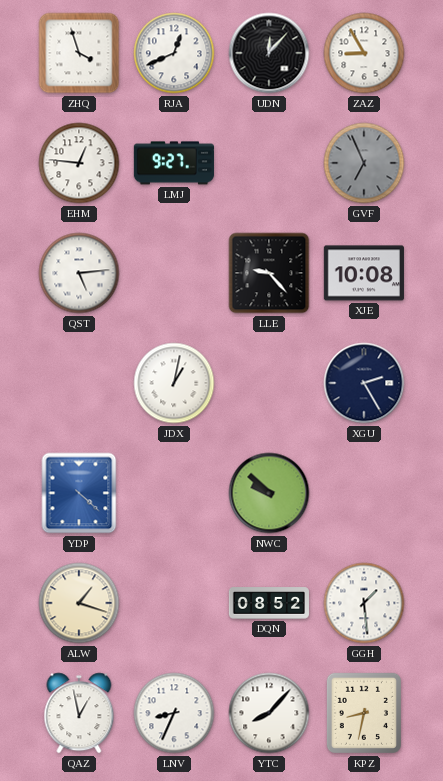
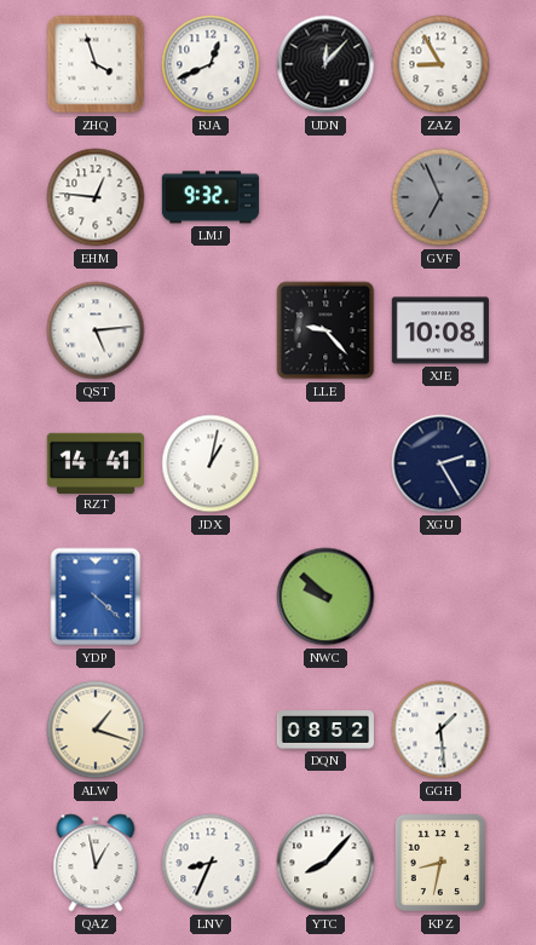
LMJ: 9:27 -> 9:32 (211, 197)
RZT: none -> 14:41 (96, 462)
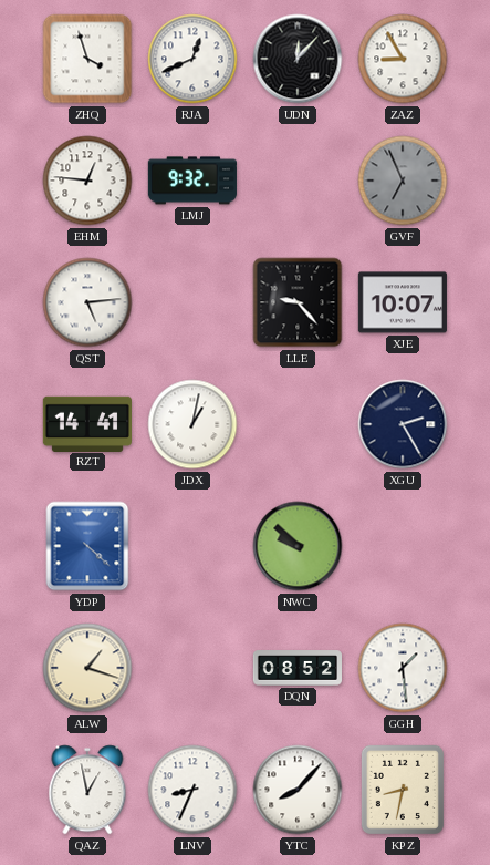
XJE: 10:08 -> 10:07 (403, 302)
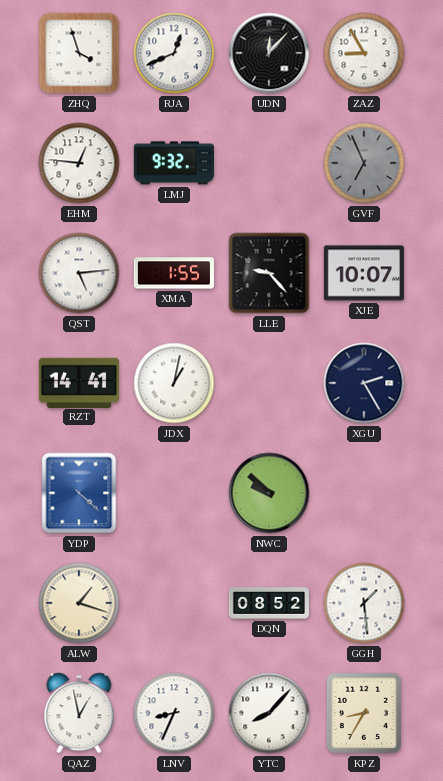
XMA: none -> 1:55 (174, 273)
KPZ: 8:32 -> 8:35 (364, 713)
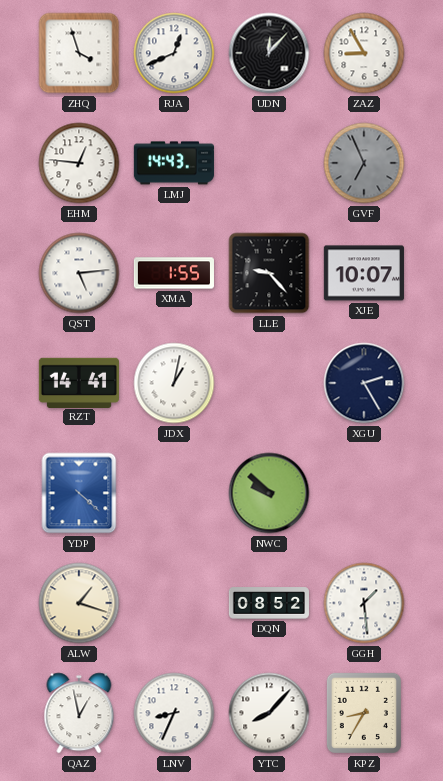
LMJ: 9:32 -> 14:43 (174, 163)
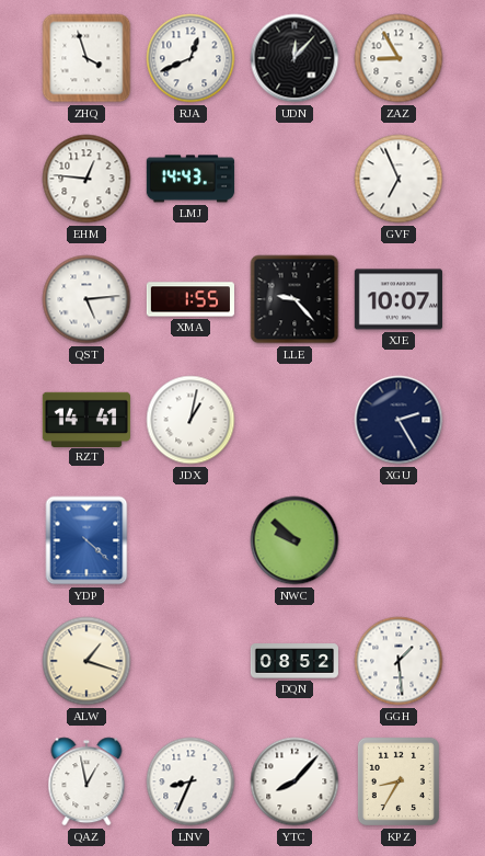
GVF dial: grey -> white (399, 179)
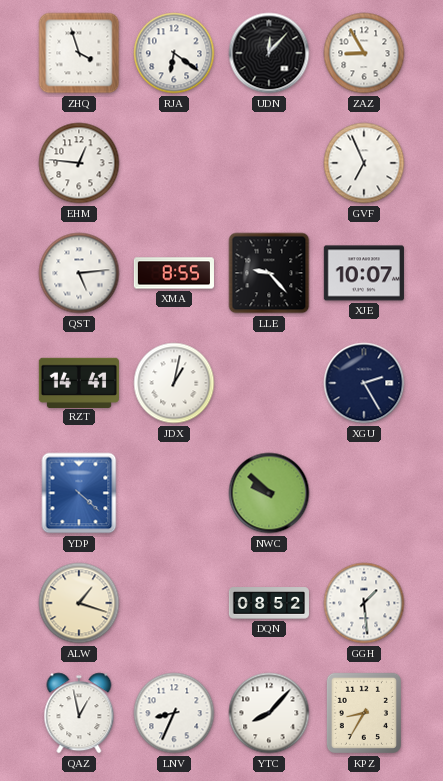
RJA: 12:41 -> 6:21 (174, 53)
LMJ: 14:43 -> none (190, 179)
XMA: 1:55 -> 8:55 (174, 273)
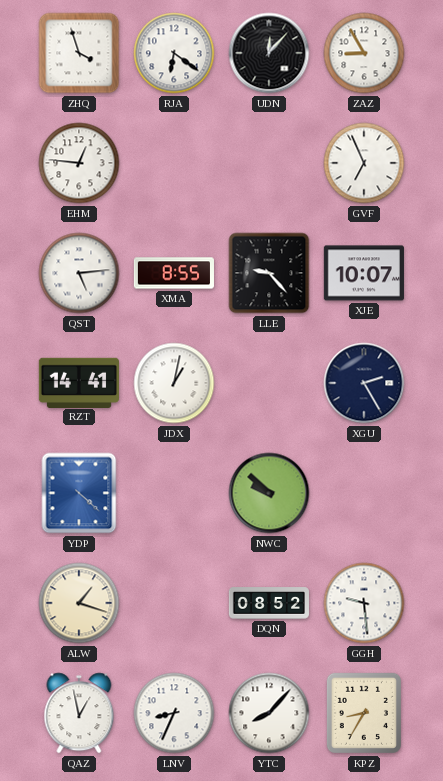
GGH: 1:29 -> 9:29 (364, 603)
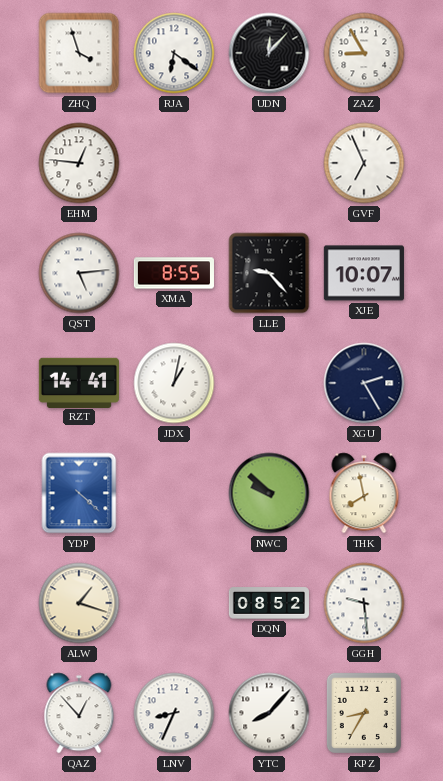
THK: none -> 7:58 (364, 493)
QAZ: 12:58 -> 12:53 (79, 713)
